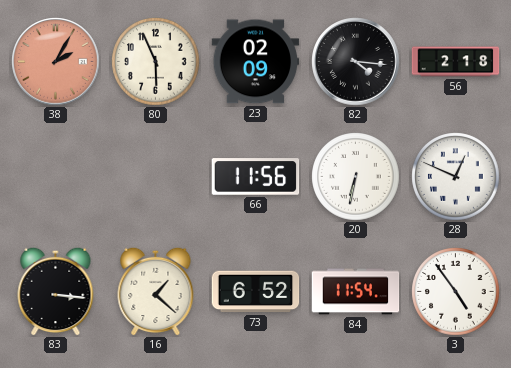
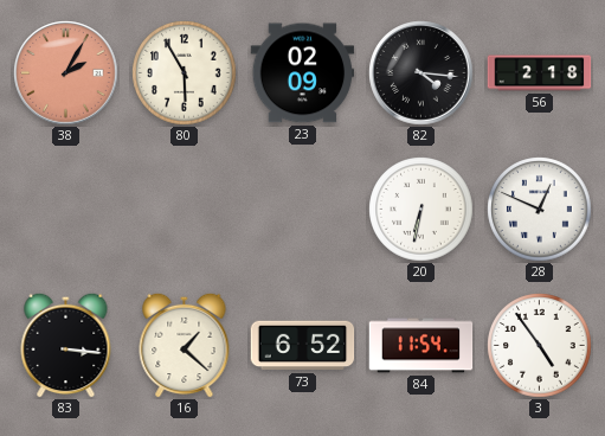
80: 5:56 -> 5:55 (185, 73)
66: 11:56 -> none (256, 177)
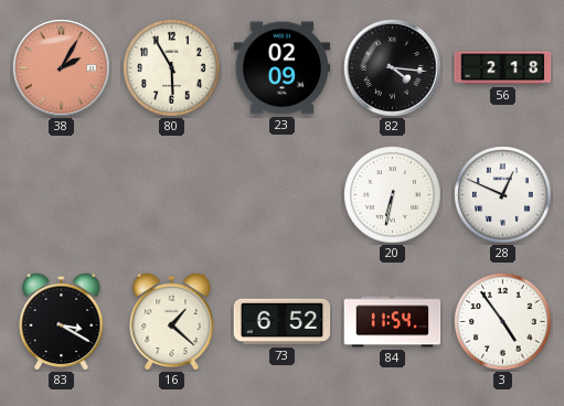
83: 3:16 -> 3:20 (62, 321)
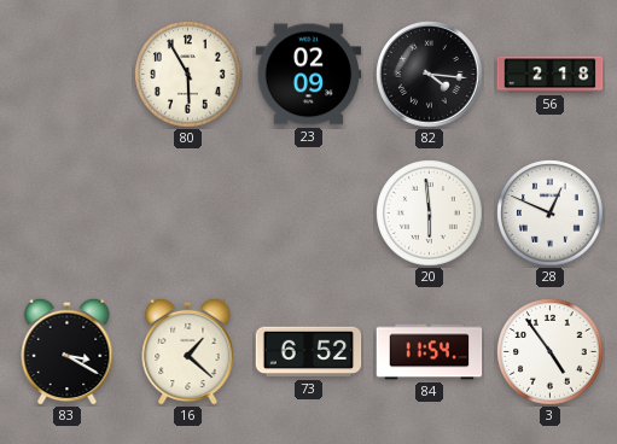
38: 2:05 -> none (62, 68)
20: 6:32 -> 5:59 (430, 214)
